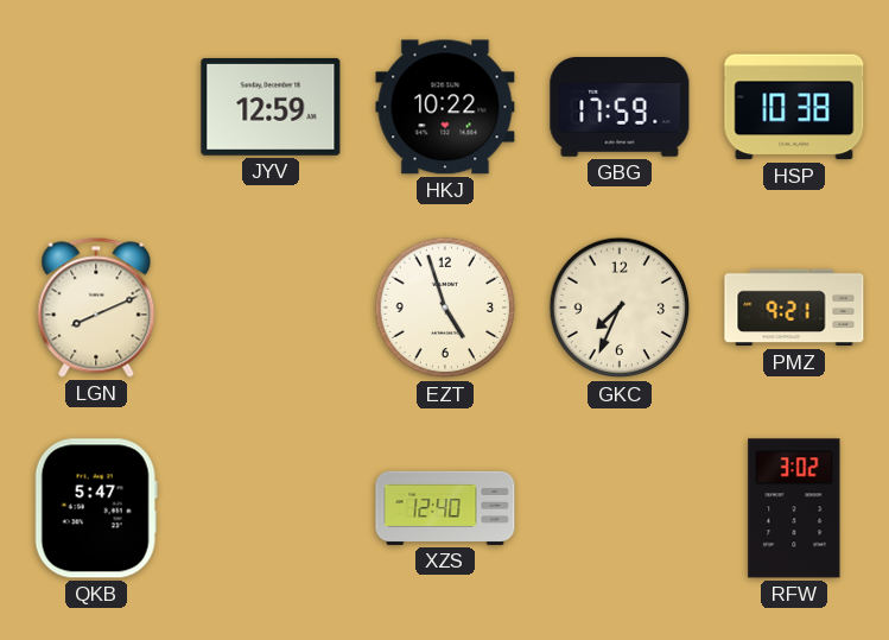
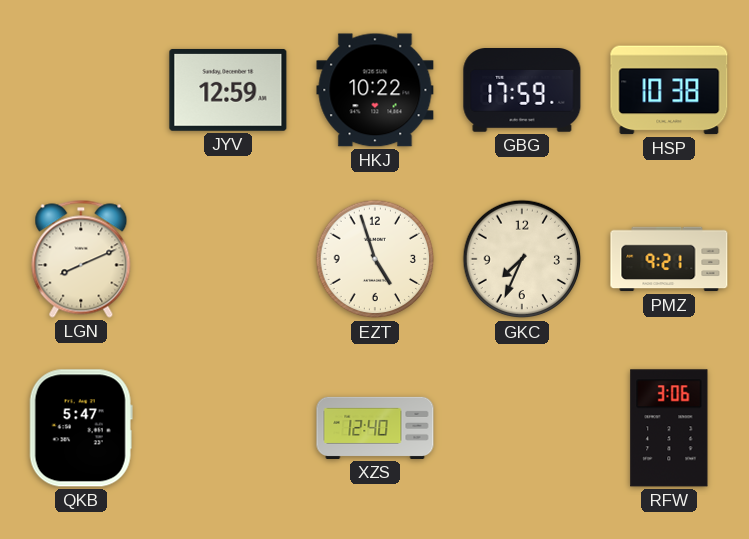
RFW: 3:02 -> 3:06 (669, 428)
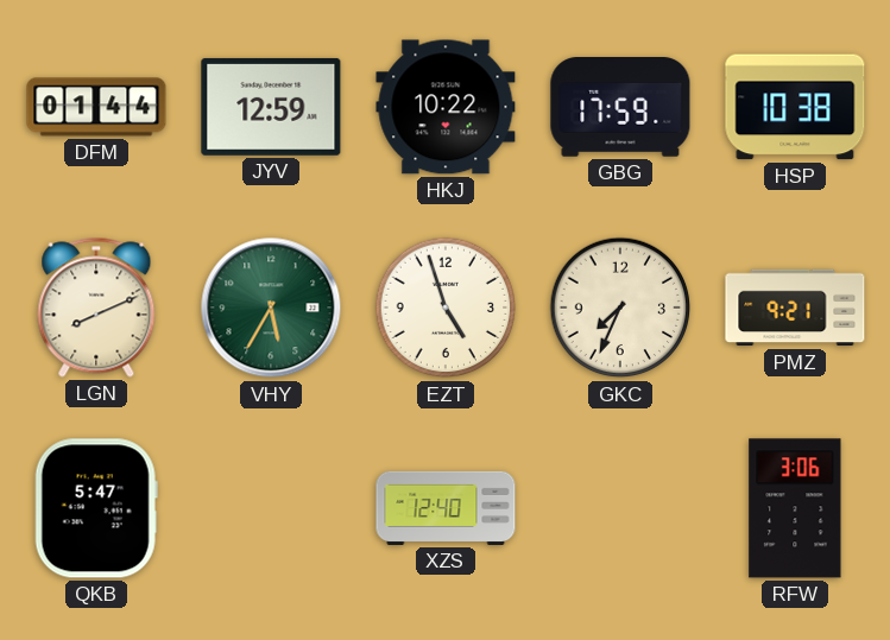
DFM: none -> 01:44 (96, 107)
VHY: none -> 5:35 (271, 308)
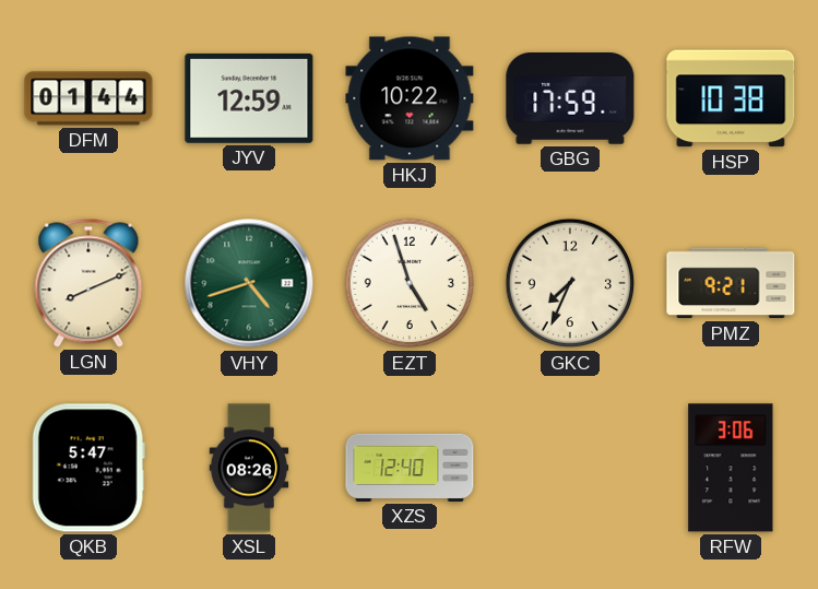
VHY: 5:35 -> 4:42 (249, 283)
XSL: none -> 08:26 (249, 468)
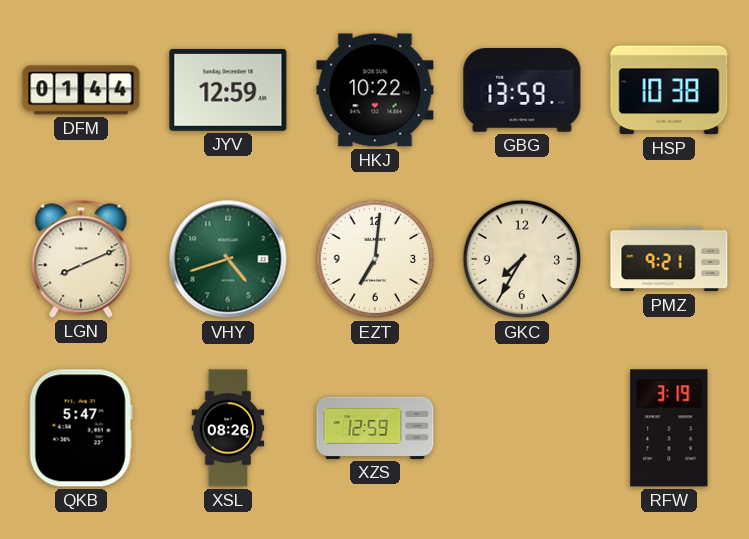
GBG: 17:59 -> 13:59 (522, 91)
EZT: 4:57 -> 7:01 (375, 259)
GKC: 7:34 -> 7:35 (522, 259)
XZS: 12:40 -> 12:59 (375, 428)
RFW: 3:06 -> 3:19 (669, 428)
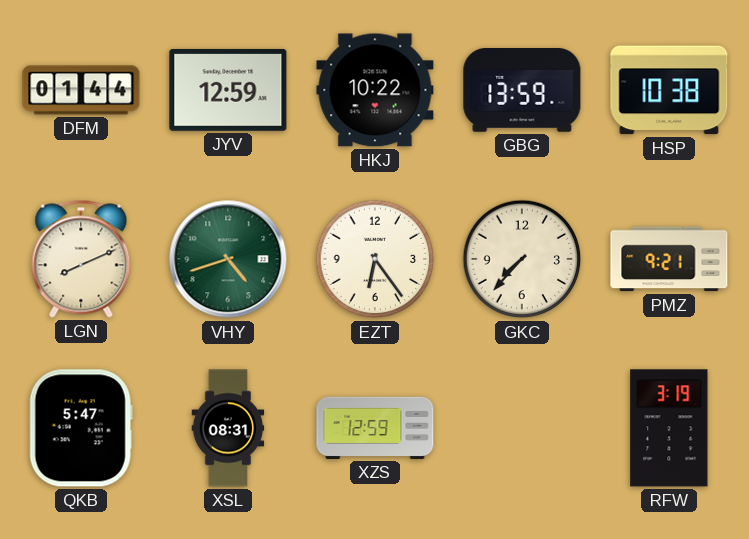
EZT: 7:01 -> 6:24 (375, 259)
GKC: 7:35 -> 7:37 (522, 259)
XSL: 08:26 -> 08:31 (228, 428)
